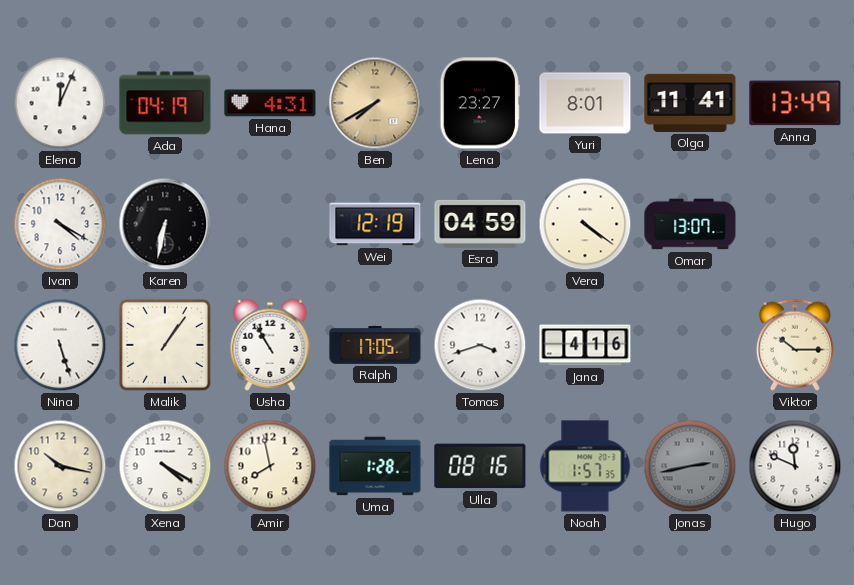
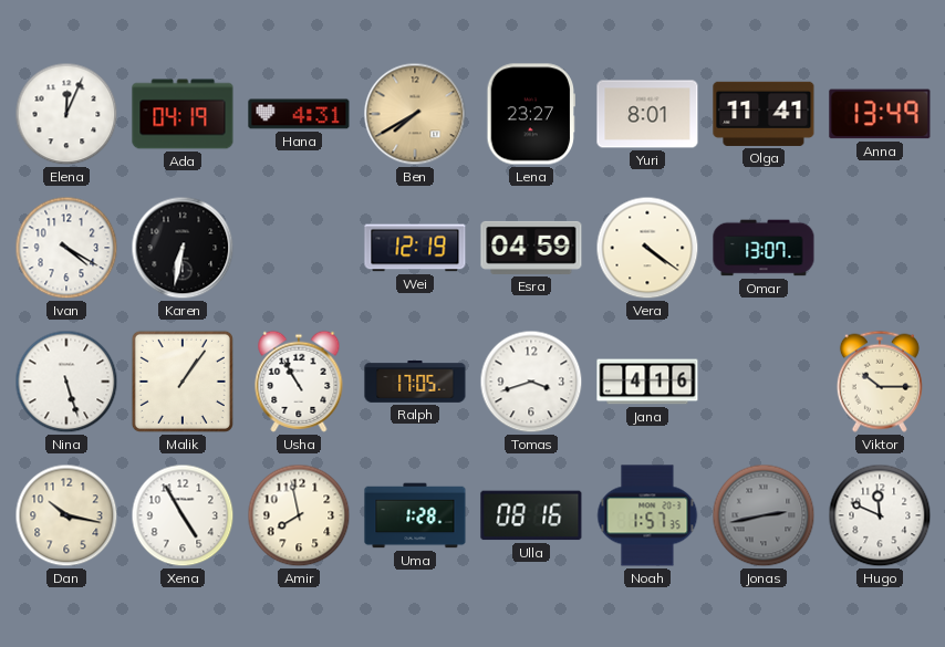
Xena: 4:20 -> 4:55 (183, 515)
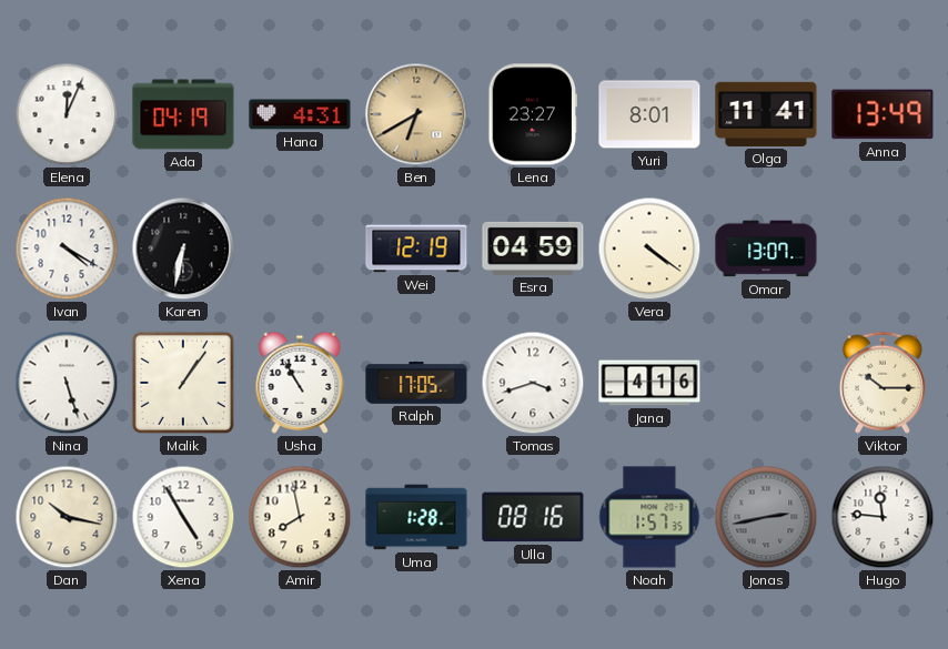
Ben: 7:40 -> 6:40 (416, 114)
Hugo: 11:49 -> 11:46 (883, 517)
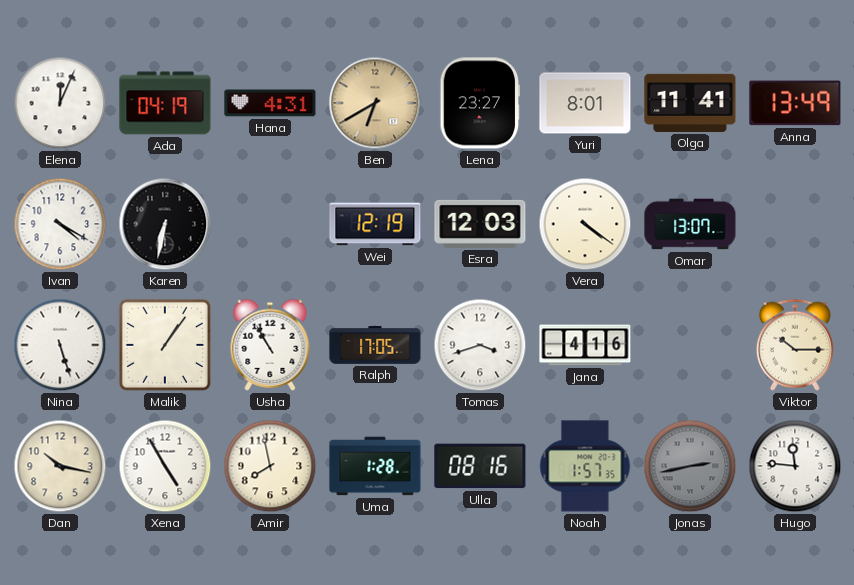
Esra: 04:59 -> 12:03 (480, 224)
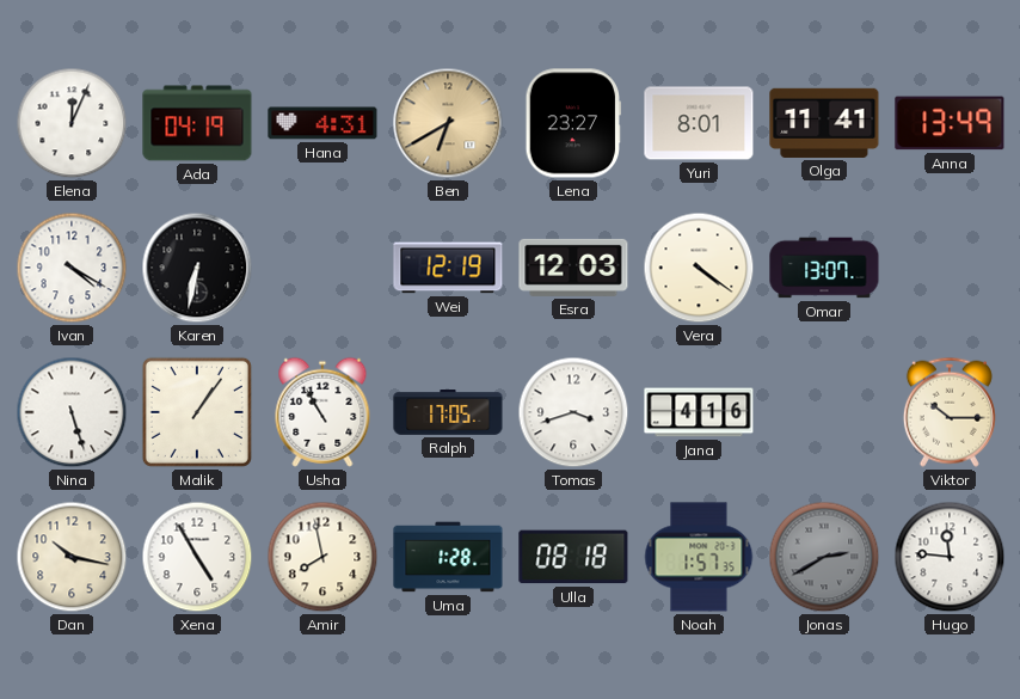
Ulla: 08:16 -> 08:18 (573, 557)
Jonas: 2:43 -> 2:40 (824, 557)
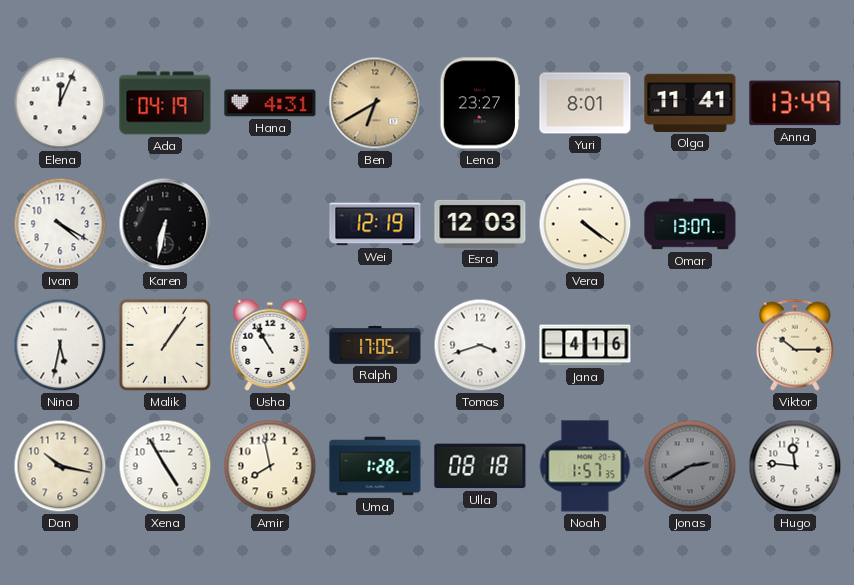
Nina: 5:27 -> 5:32 (60, 345)
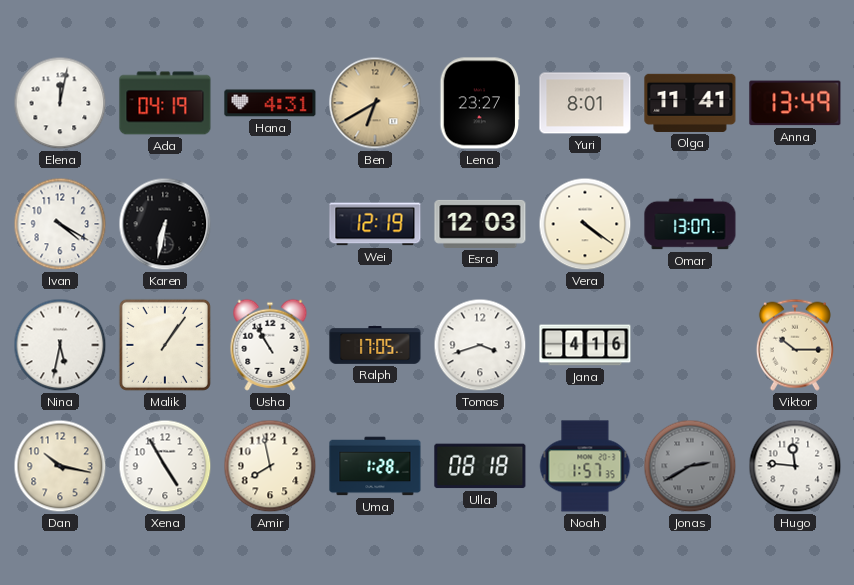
Elena: 12:04 -> 12:02 (60, 103)
